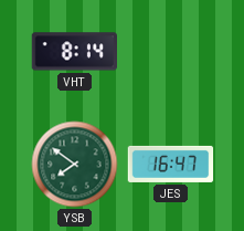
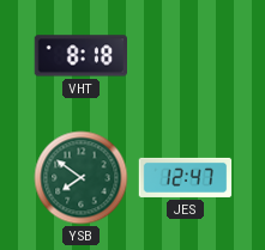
VHT: 8:14 -> 8:18 (80, 56)
JES: 16:47 -> 12:47 (186, 177)
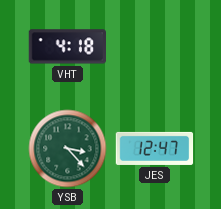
VHT: 8:18 -> 4:18 (67, 47)
YSB: 7:51 -> 3:23 (68, 149)
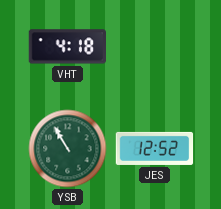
YSB: 3:23 -> 10:55 (68, 149)
JES: 12:47 -> 12:52 (155, 148)
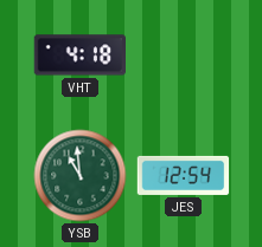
YSB: 10:55 -> 10:59 (81, 176)
JES: 12:52 -> 12:54 (184, 175)
